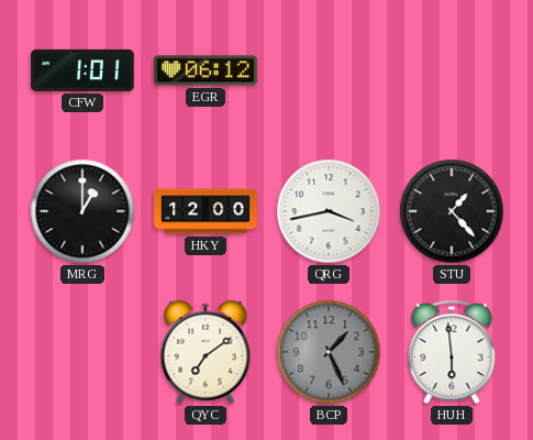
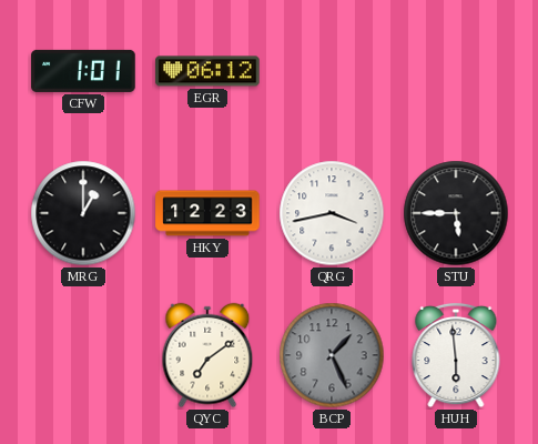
HKY: 12:00 -> 12:23 (207, 213)
STU: 1:23 -> 5:45 (456, 213)
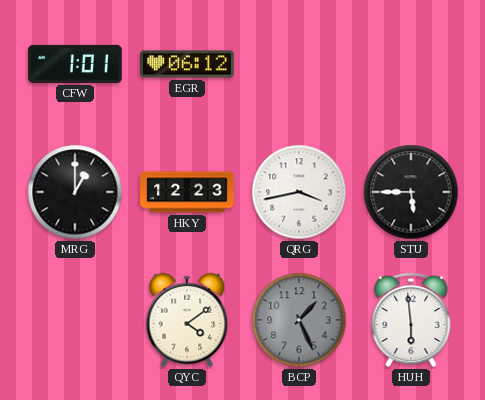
QYC: 7:09 -> 4:09 (187, 320)
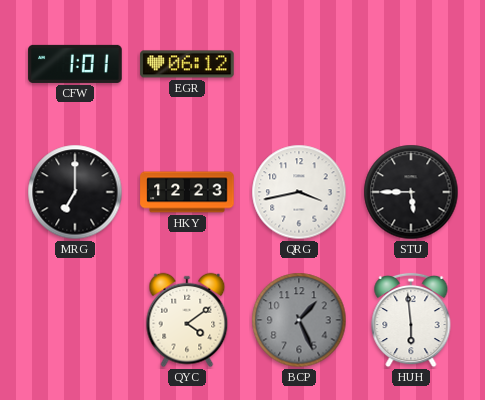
MRG: 1:00 -> 7:00 (75, 192)
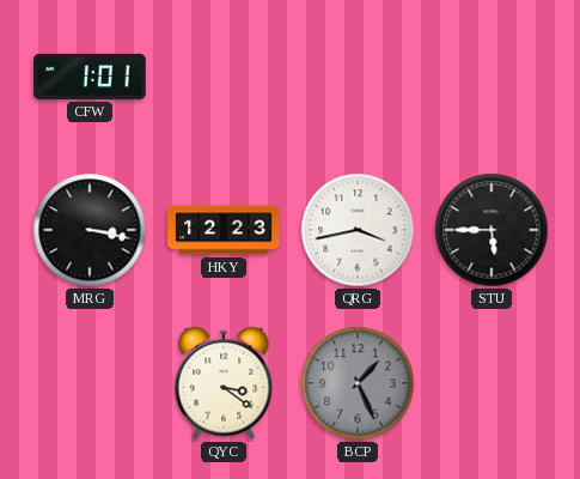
EGR: 06:12 -> none (187, 64)
MRG: 7:00 -> 3:17 (90, 230)
QYC: 4:09 -> 3:21 (224, 383)
HUH: 5:59 -> none (411, 320)
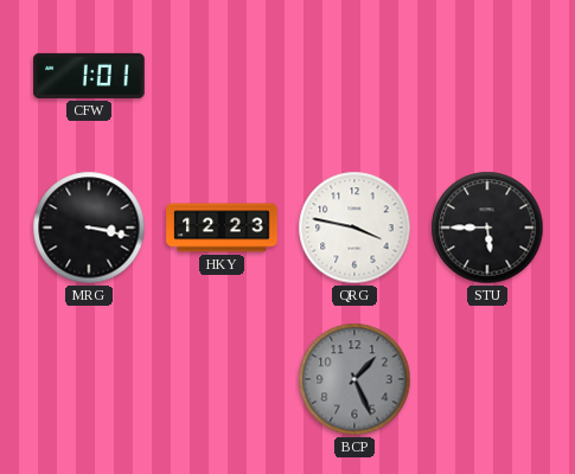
QRG: 3:43 -> 3:47 (354, 228)
QYC: 3:21 -> none (224, 383)
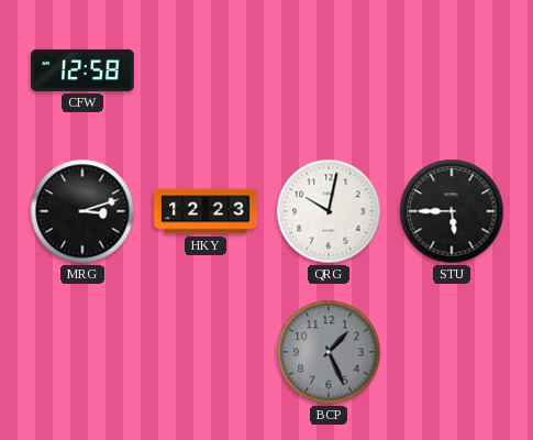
CFW: 1:01 -> 12:58 (82, 70)
MRG: 3:17 -> 3:12 (82, 211)
QRG: 3:47 -> 10:02 (329, 211)
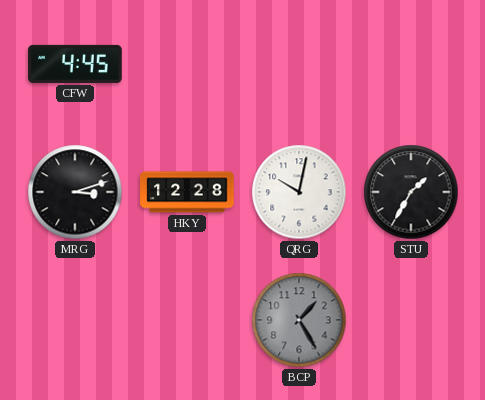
CFW: 12:58 -> 4:45 (75, 64)
HKY: 12:23 -> 12:28 (187, 192)
STU: 5:45 -> 1:35 (411, 192)
BCP: 1:26 -> 1:25 (299, 320)
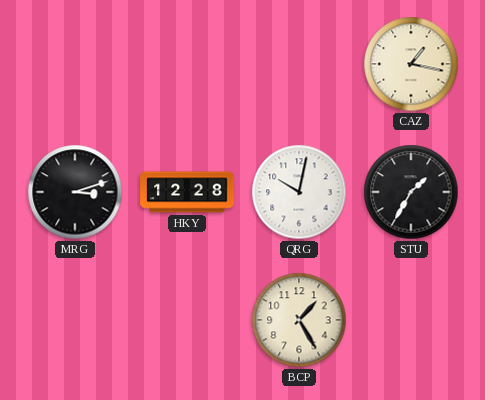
CFW: 4:45 -> none (75, 64)
CAZ: none -> 1:17 (411, 64)
BCP dial: grey -> cream (299, 320)
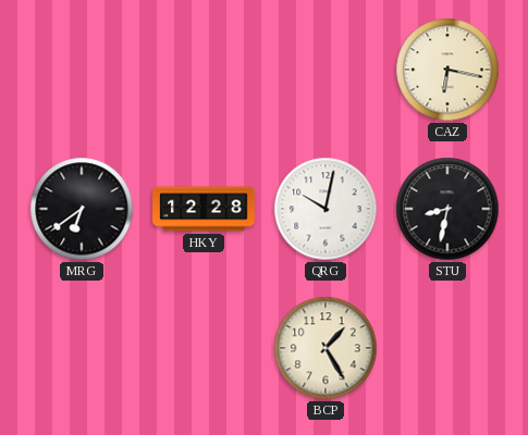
CAZ: 1:17 -> 6:17 (447, 70)
MRG: 3:12 -> 6:39 (82, 209)
STU: 1:35 -> 8:32 (447, 209)
